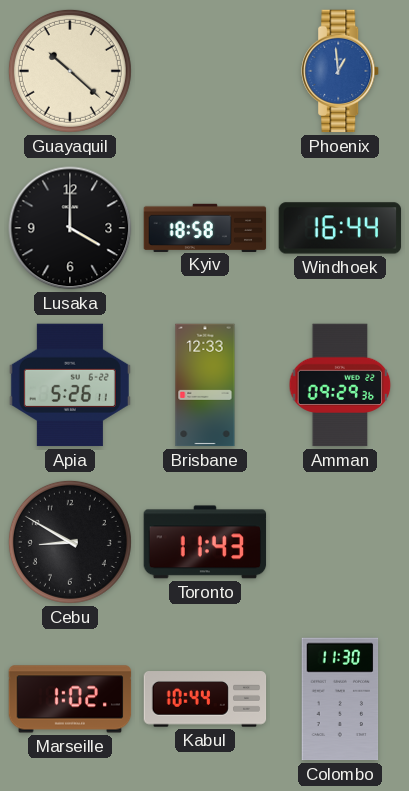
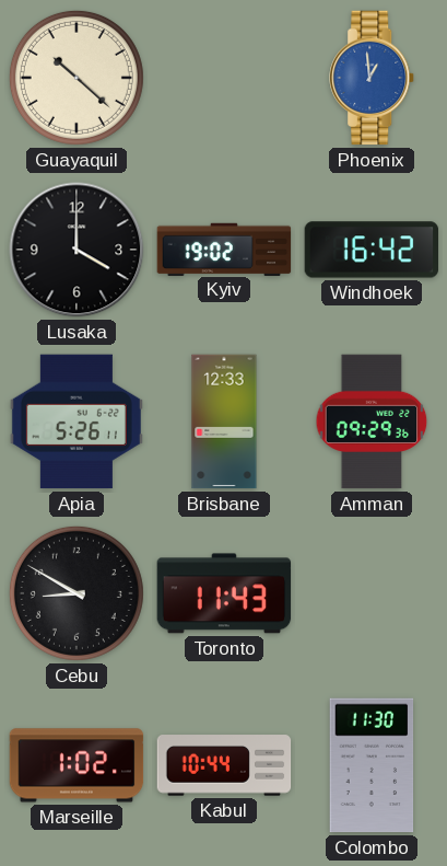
Kyiv: 18:58 -> 19:02 (224, 249)
Windhoek: 16:44 -> 16:42 (372, 250)
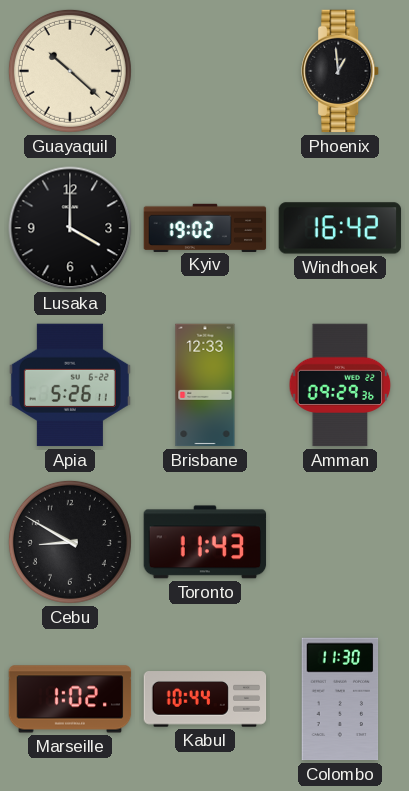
Phoenix dial: blue -> black (341, 71)
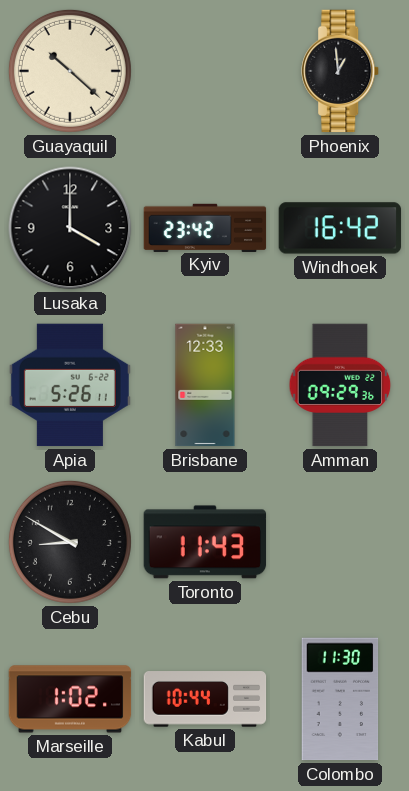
Kyiv: 19:02 -> 23:42 (205, 227)
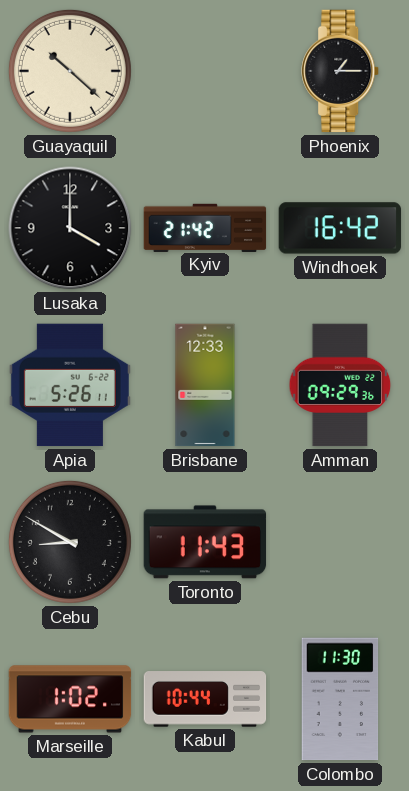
Phoenix: 12:59 -> 1:15 (341, 71)
Kyiv: 23:42 -> 21:42 (205, 227)
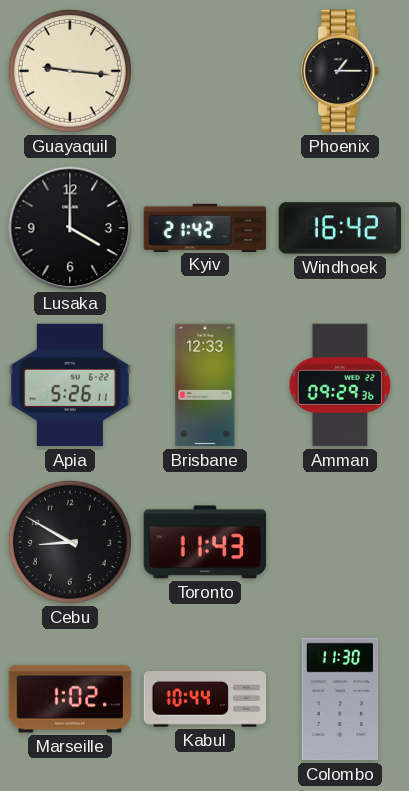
Guayaquil: 10:22 -> 9:16 (70, 71)
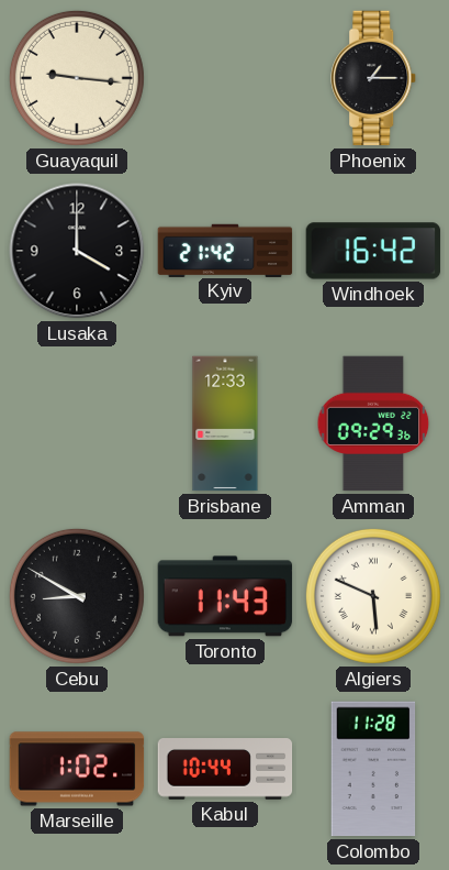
Apia: 5:26 -> none (70, 385)
Algiers: none -> 5:49 (373, 596)
Colombo: 11:30 -> 11:28 (373, 769)
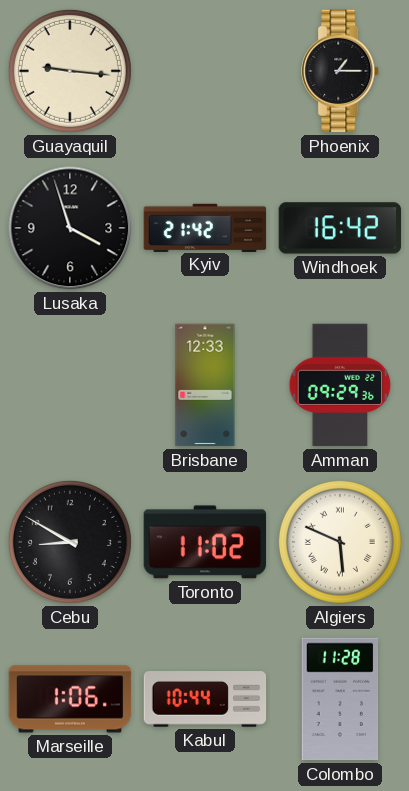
Lusaka: 4:00 -> 3:57 (70, 228)
Toronto: 11:43 -> 11:02 (205, 542)
Marseille: 1:02 -> 1:06 (70, 699)
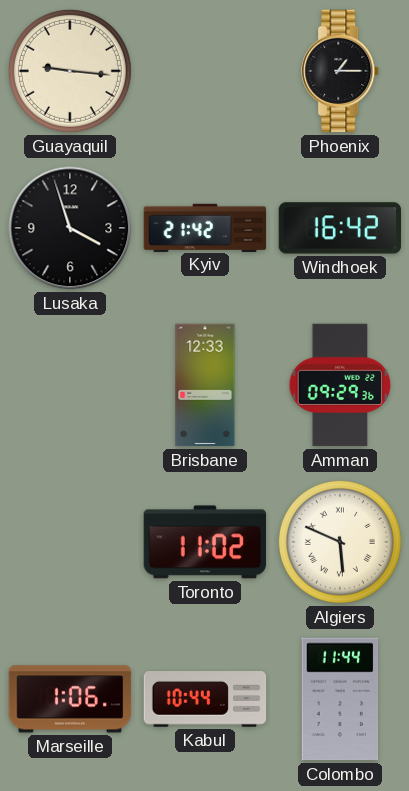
Cebu: 8:50 -> none (70, 542)
Colombo: 11:28 -> 11:44 (340, 699)
